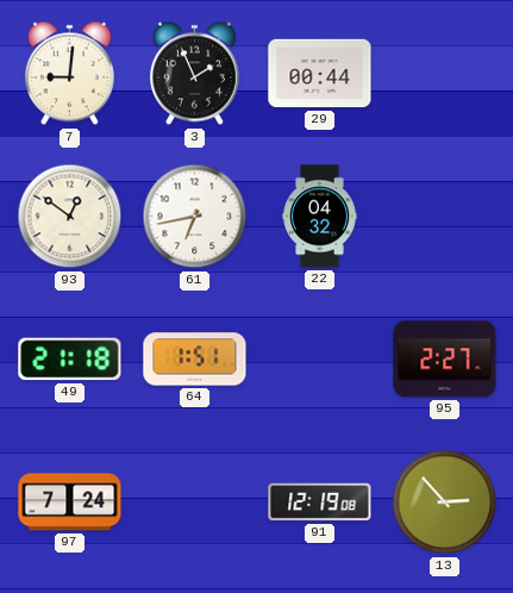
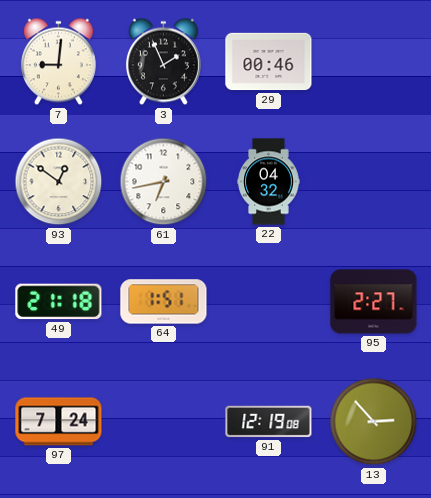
29: 00:44 -> 00:46 (269, 62)
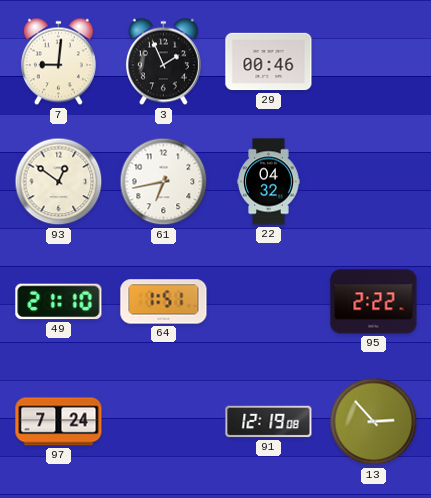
49: 21:18 -> 21:10 (59, 302)
95: 2:27 -> 2:22 (374, 302)
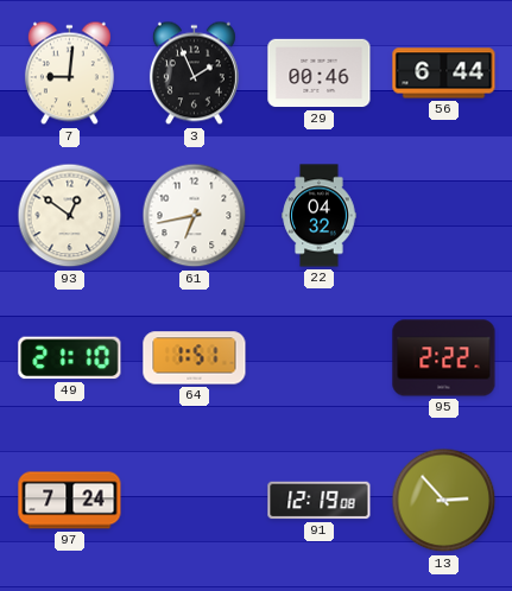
56: none -> 6:44 (444, 74)
